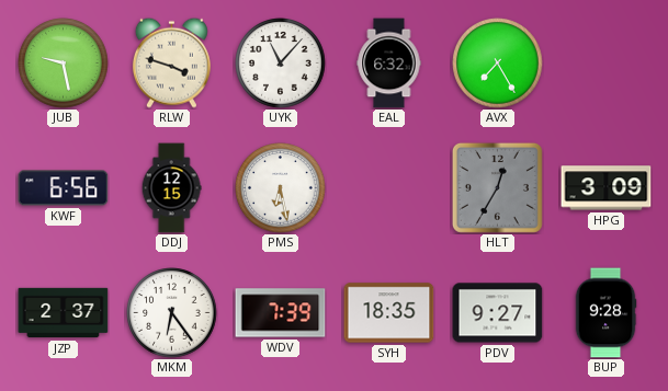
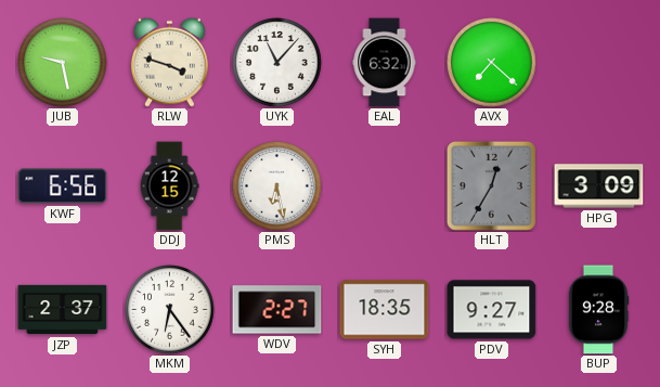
AVX: 7:25 -> 7:22 (492, 63)
WDV: 7:39 -> 2:27 (277, 310)
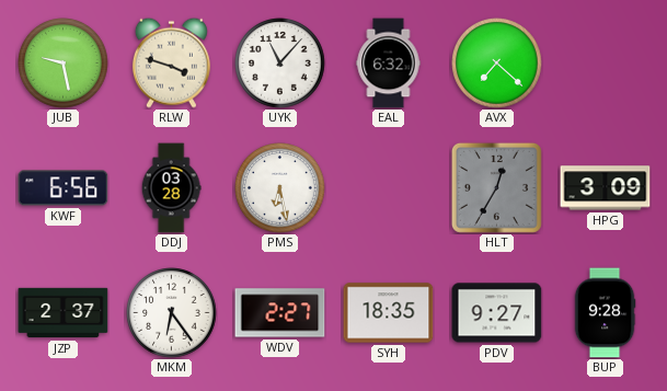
DDJ: 12:15 -> 03:28 (171, 188)
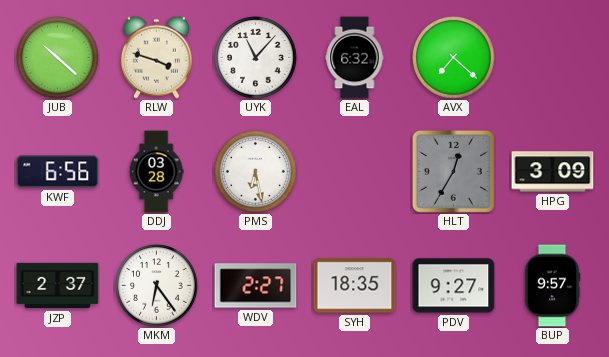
JUB: 9:28 -> 10:22 (58, 58)
BUP: 9:28 -> 9:57 (552, 286)
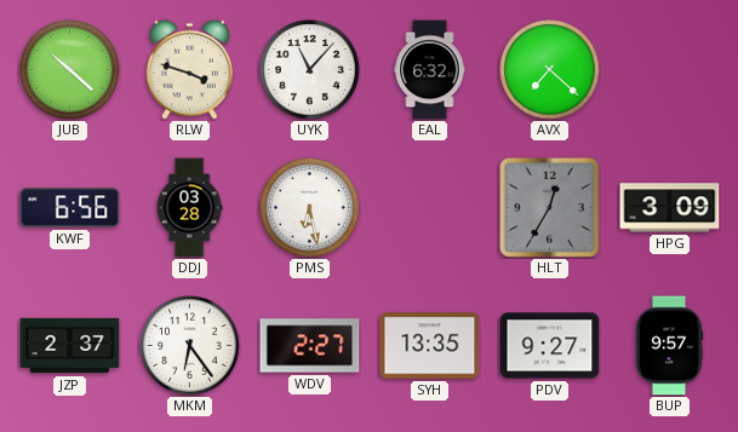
SYH: 18:35 -> 13:35 (430, 346)
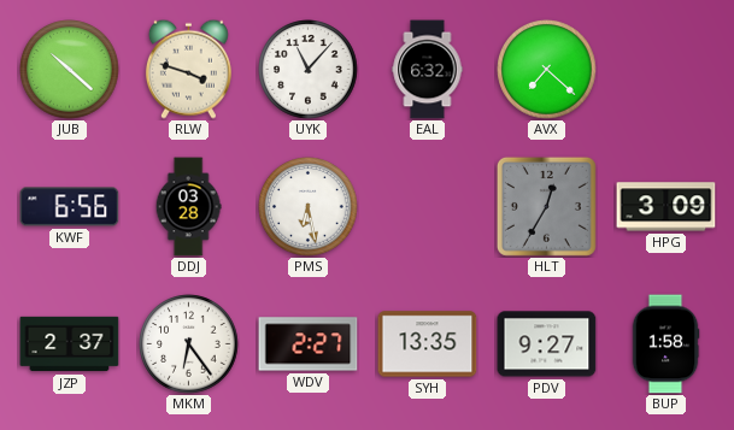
BUP: 9:57 -> 1:58 (665, 344)
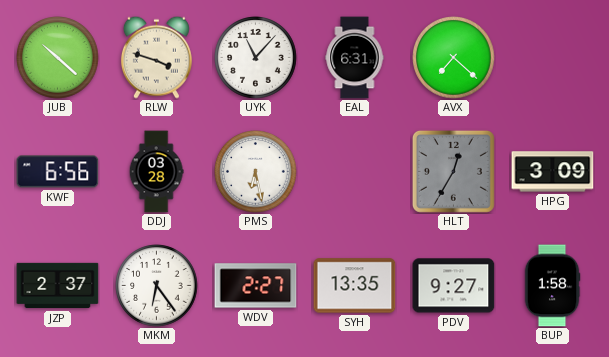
EAL: 6:32 -> 6:31 (355, 58)
